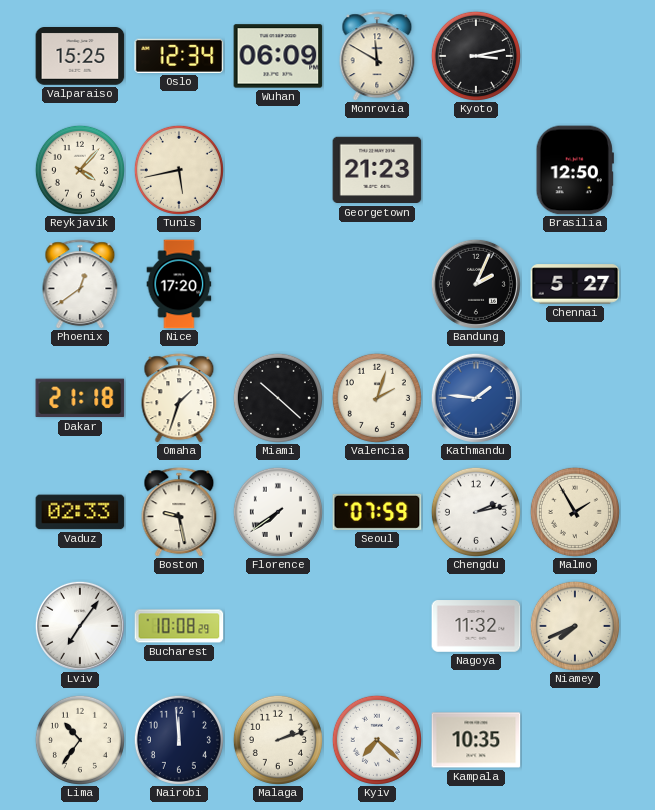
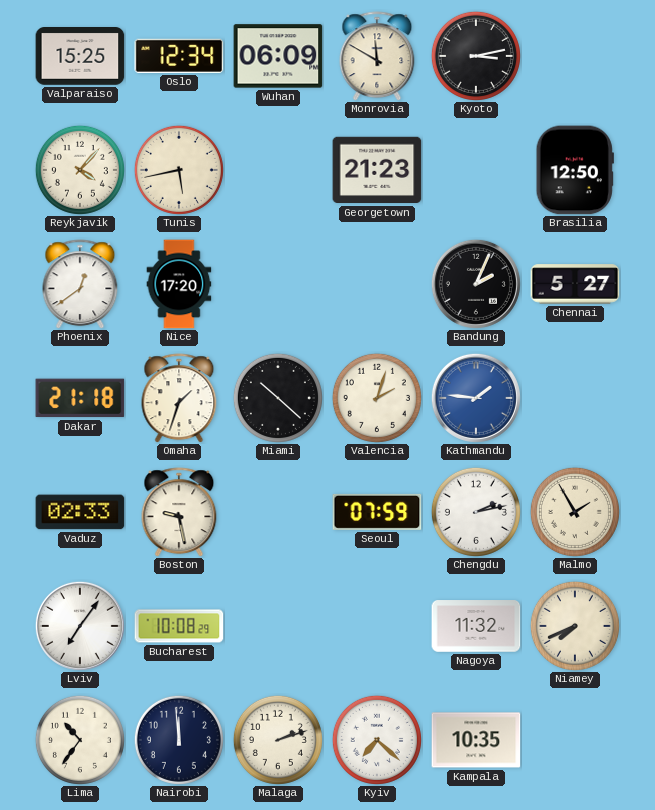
Florence: 7:39 -> none (278, 512)
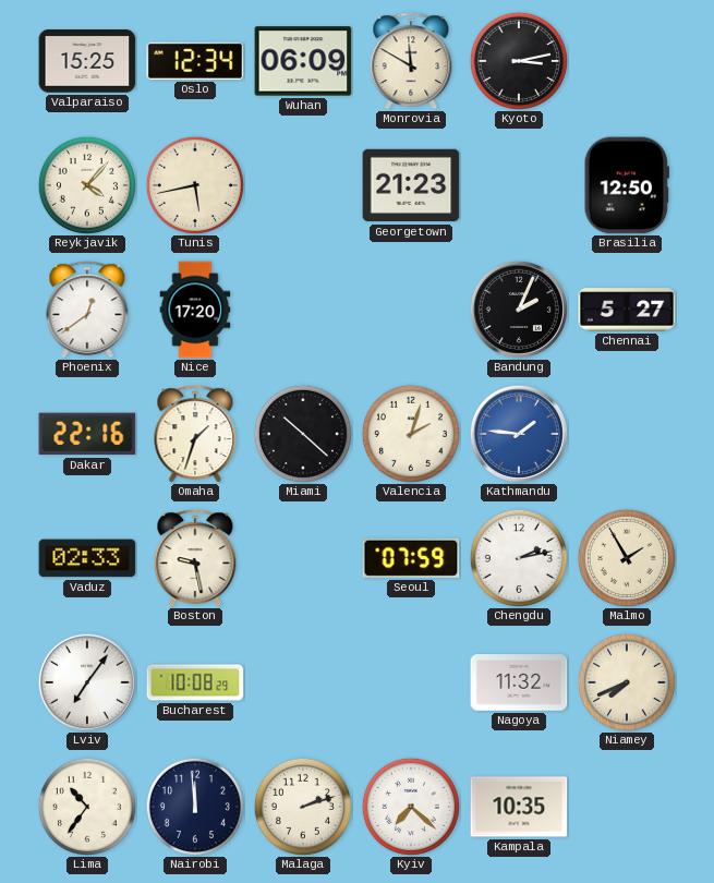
Dakar: 21:18 -> 22:16 (87, 434)
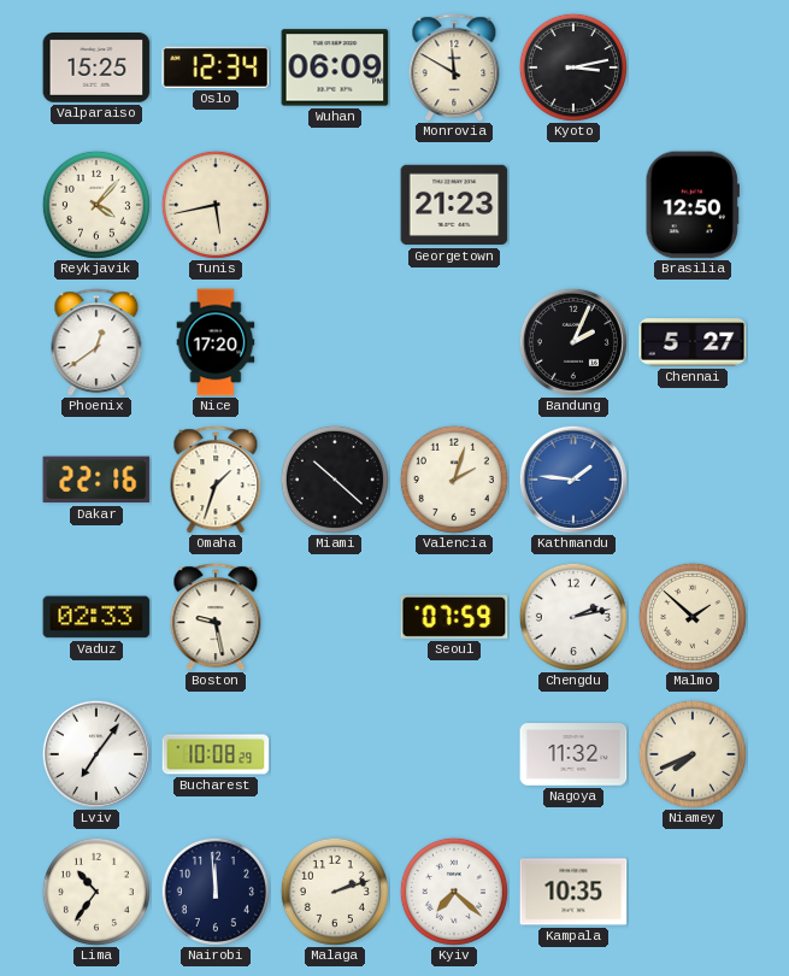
Malmo: 1:55 -> 1:52 (693, 617)
